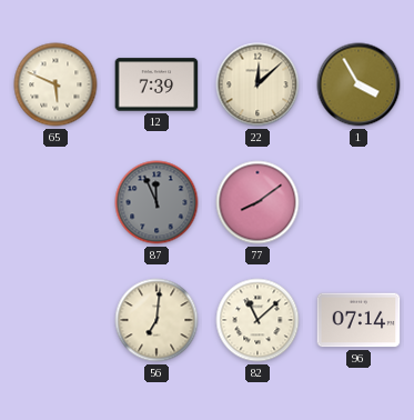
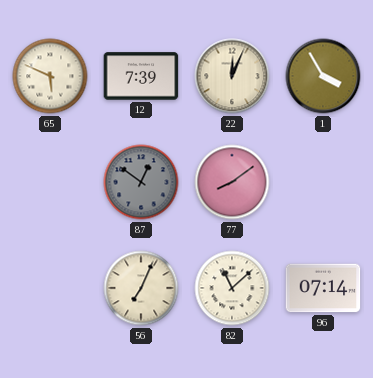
22: 12:08 -> 12:04 (232, 76)
87: 11:56 -> 12:51 (141, 182)
56: 7:01 -> 7:04 (141, 288)
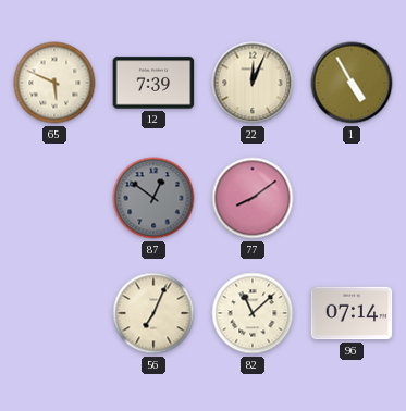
1: 3:55 -> 4:55 (352, 83)
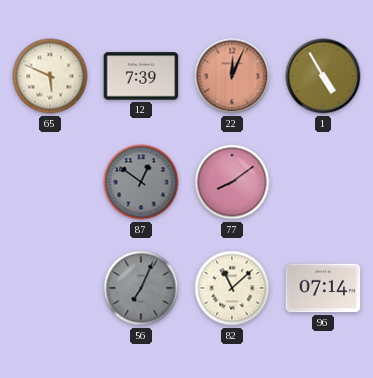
22 dial: cream -> salmon (232, 76)
56 dial: cream -> grey (141, 288)
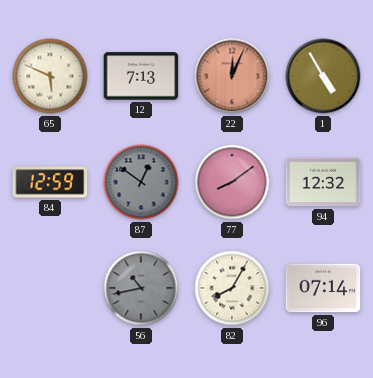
12: 7:39 -> 7:13 (141, 76)
84: none -> 12:59 (50, 182)
94: none -> 12:32 (323, 182)
56: 7:04 -> 10:43 (141, 288)
82: 11:08 -> 8:05 (232, 288)
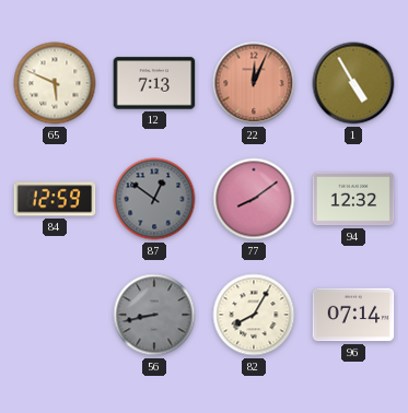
56: 10:43 -> 8:43 (154, 315)
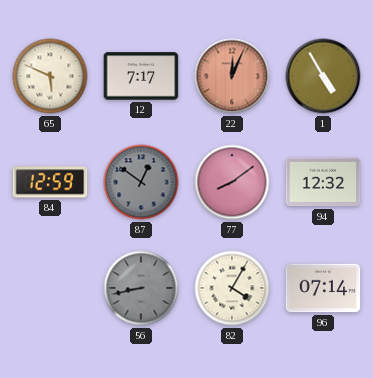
12: 7:13 -> 7:17 (141, 76)
82: 8:05 -> 4:05 (232, 288)
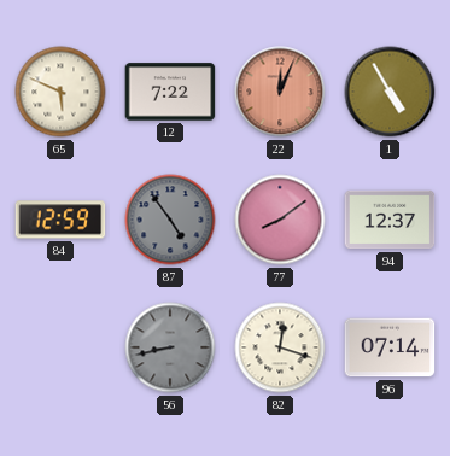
12: 7:17 -> 7:22 (170, 92)
87: 12:51 -> 4:54 (170, 220)
94: 12:32 -> 12:37 (390, 220)
82: 4:05 -> 12:18 (280, 347)
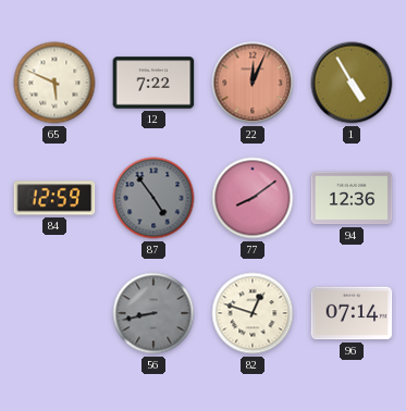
94: 12:37 -> 12:36 (352, 198)
82: 12:18 -> 12:48 (253, 313)
